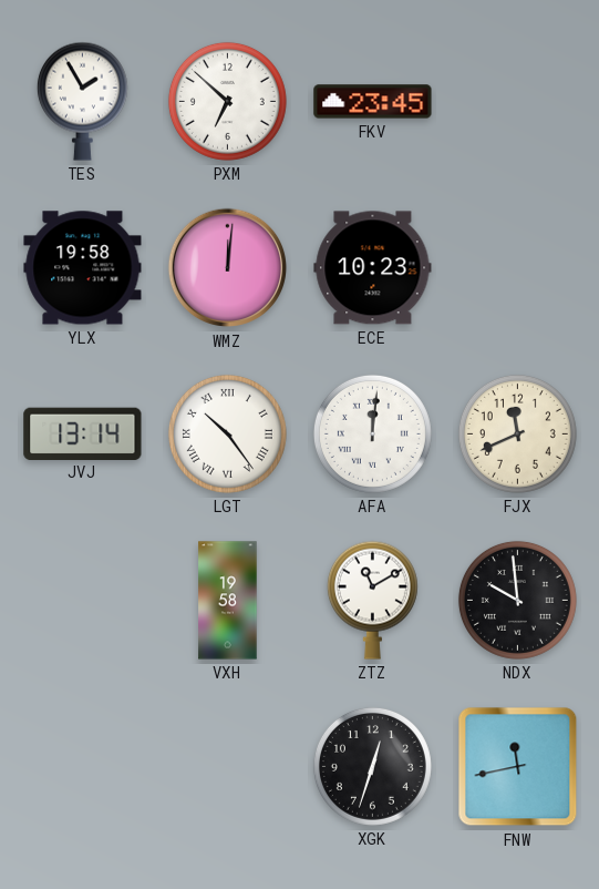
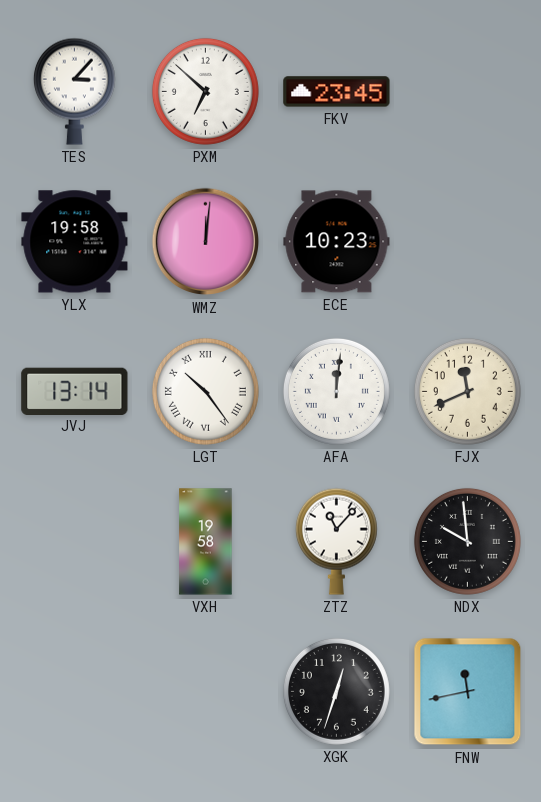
TES: 1:55 -> 3:07 (74, 91)
ZTZ: 11:10 -> 11:07 (336, 541)
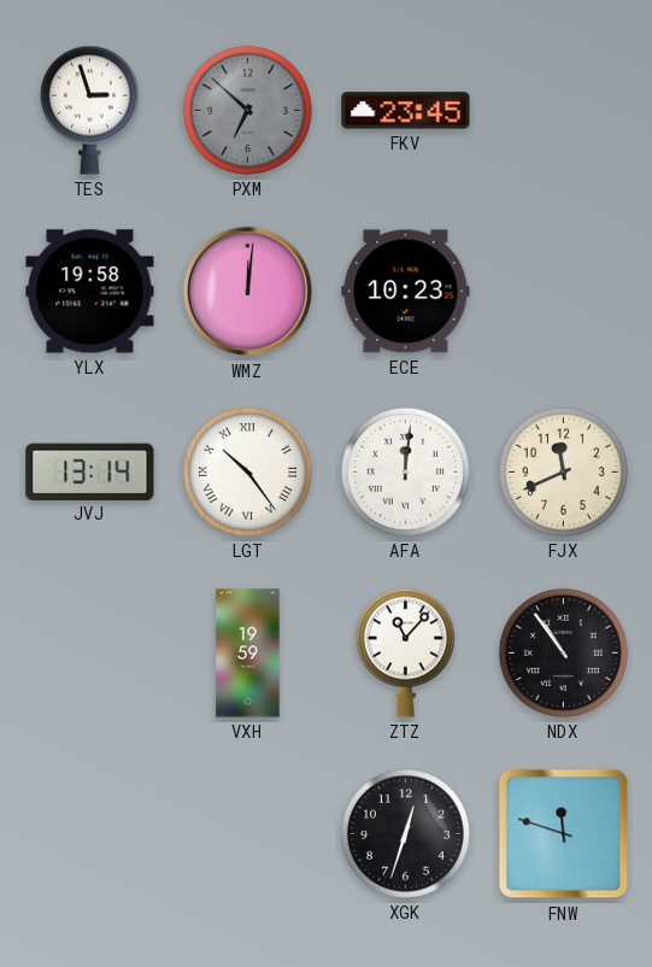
TES: 3:07 -> 2:57 (89, 110)
PXM dial: white -> grey (247, 110)
VXH: 19:58 -> 19:59 (248, 654)
NDX: 9:59 -> 10:54 (563, 652)
FNW: 11:43 -> 11:48 (564, 834)
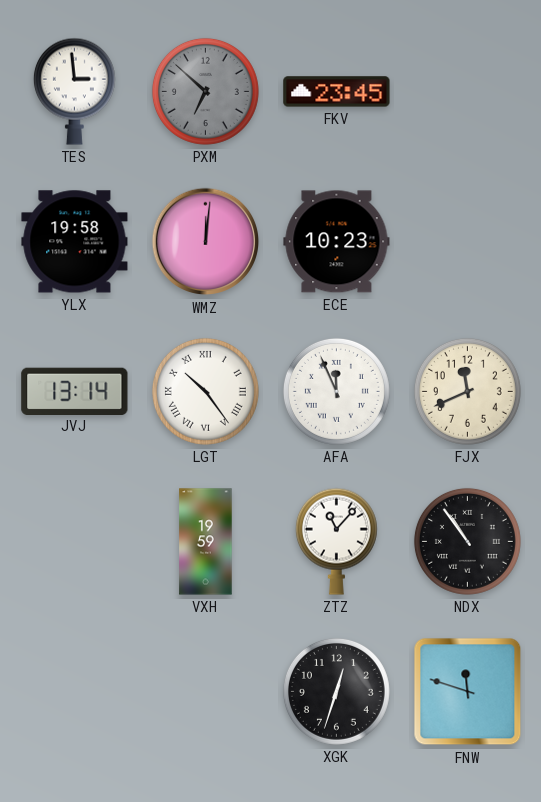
TES: 2:57 -> 2:59 (74, 91)
AFA: 12:01 -> 11:56 (336, 391)
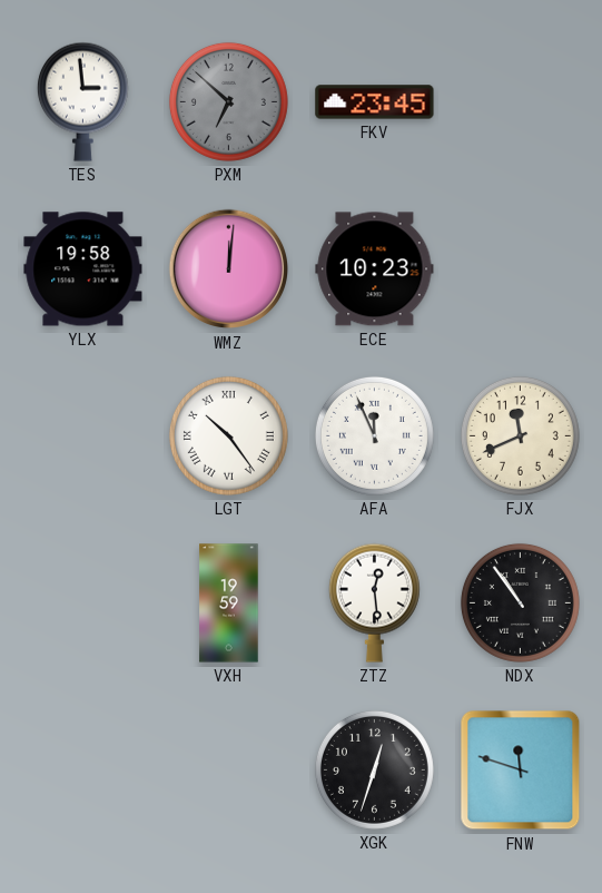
JVJ: 13:14 -> none (75, 391)
ZTZ: 11:07 -> 12:29 (374, 602)
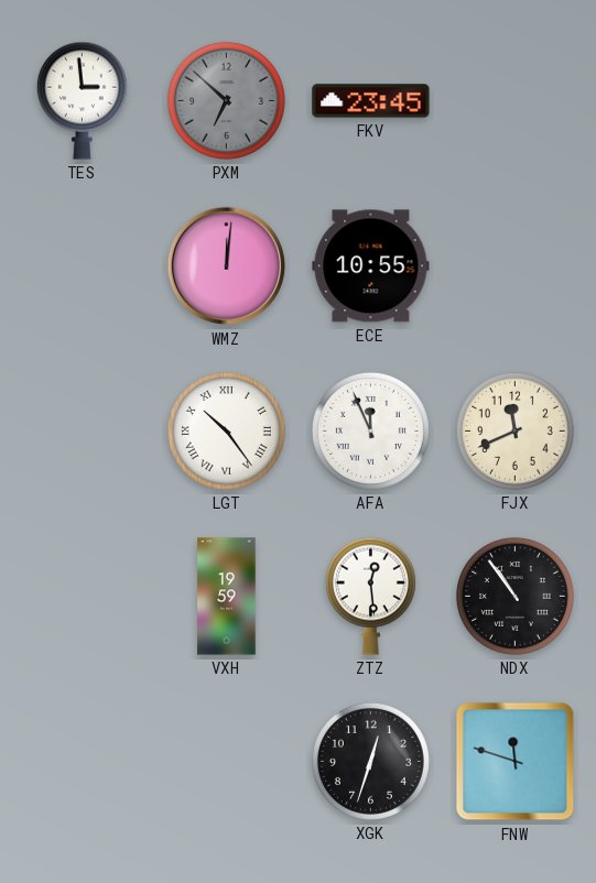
YLX: 19:58 -> none (83, 269)
ECE: 10:23 -> 10:55 (371, 266)
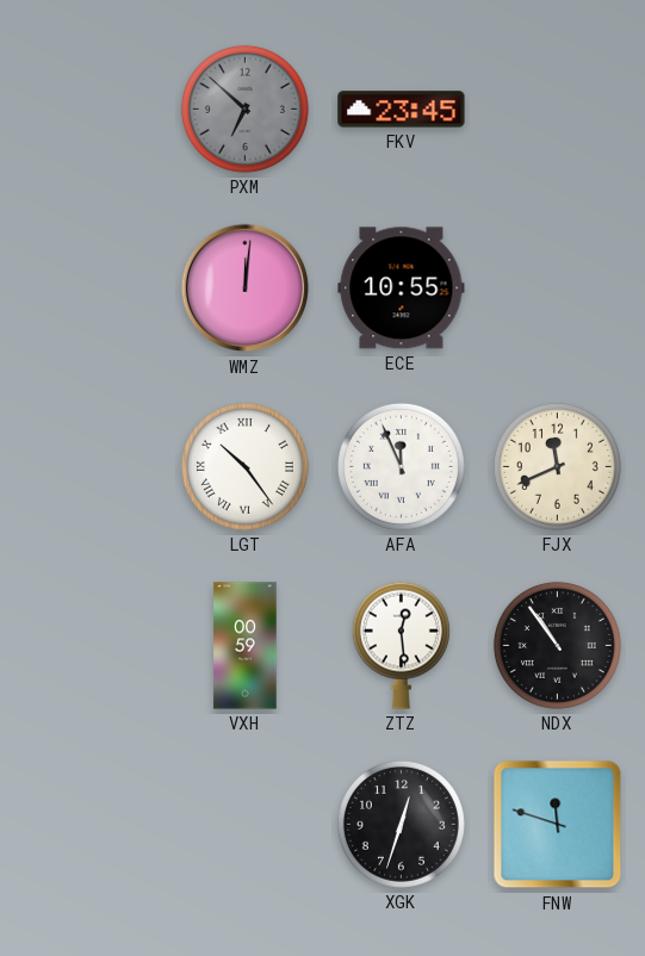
TES: 2:59 -> none (82, 100)
VXH: 19:59 -> 00:59 (246, 646)
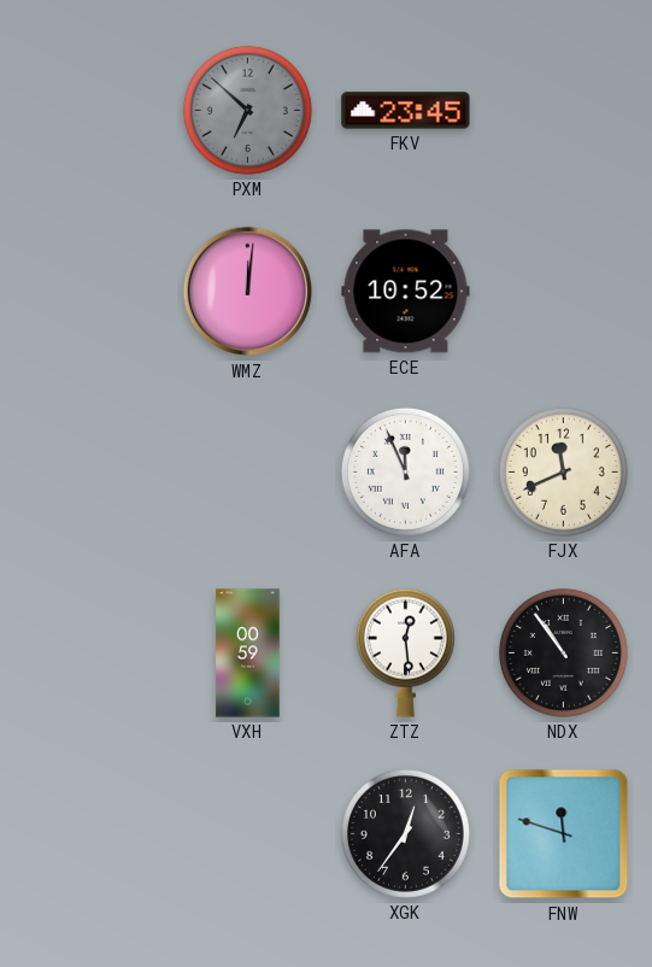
ECE: 10:55 -> 10:52 (406, 292)
LGT: 10:24 -> none (244, 466)
XGK: 12:33 -> 12:36 (405, 833)
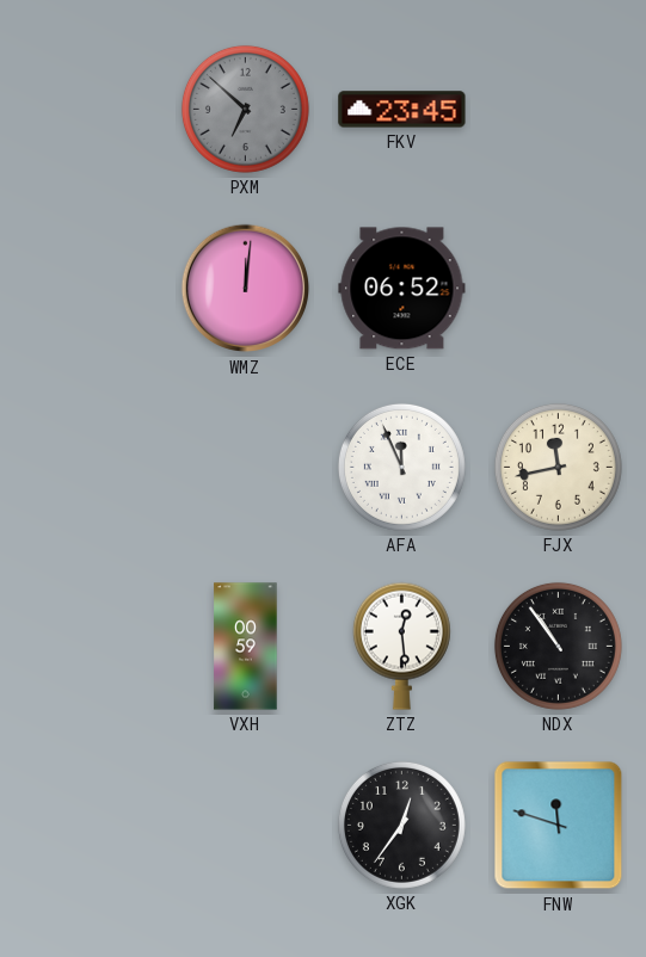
ECE: 10:52 -> 06:52 (402, 289)
FJX: 11:41 -> 11:43 (558, 467)
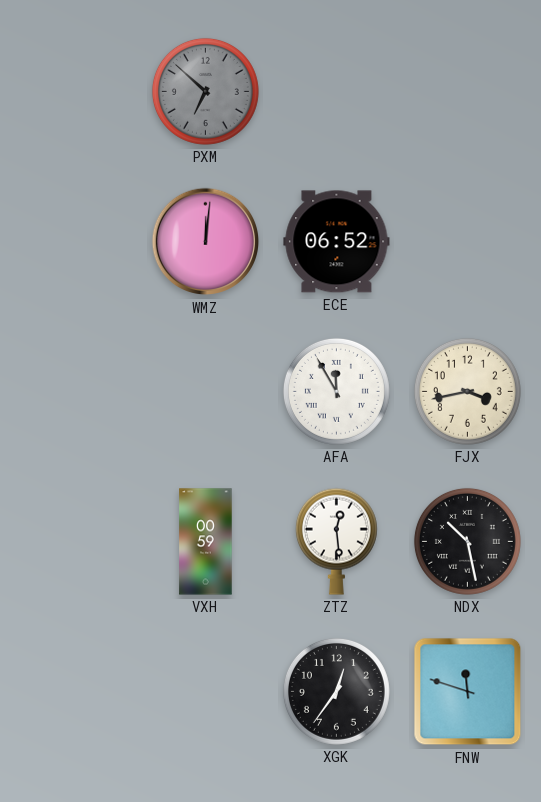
FKV: 23:45 -> none (402, 110)
AFA: 11:56 -> 11:55 (336, 391)
FJX: 11:43 -> 3:43 (467, 391)
NDX: 10:54 -> 10:28 (467, 541)
